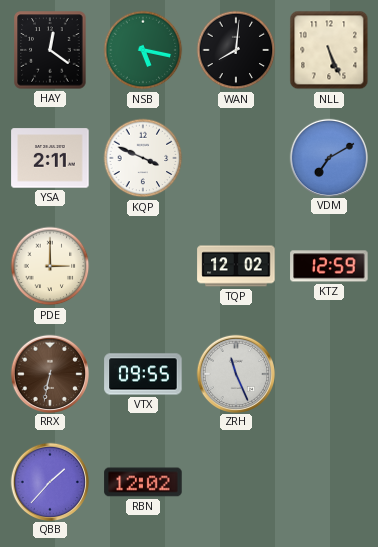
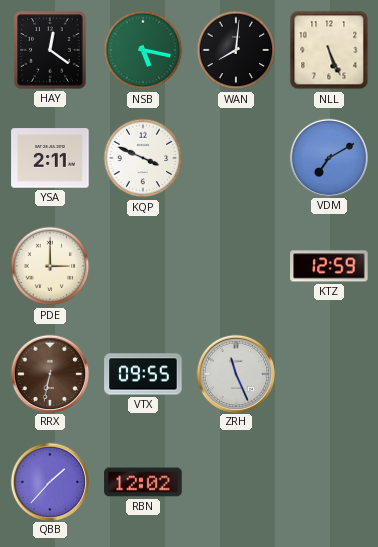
TQP: 12:02 -> none (236, 266)
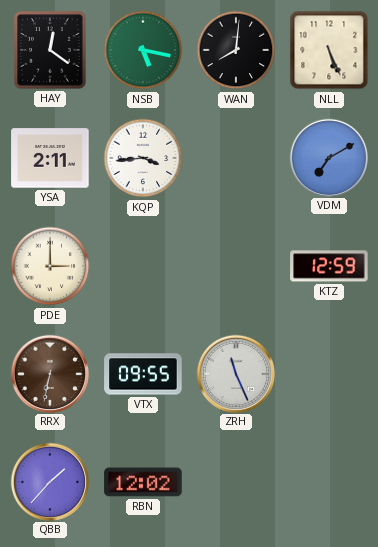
KQP: 3:49 -> 3:44 (143, 158)
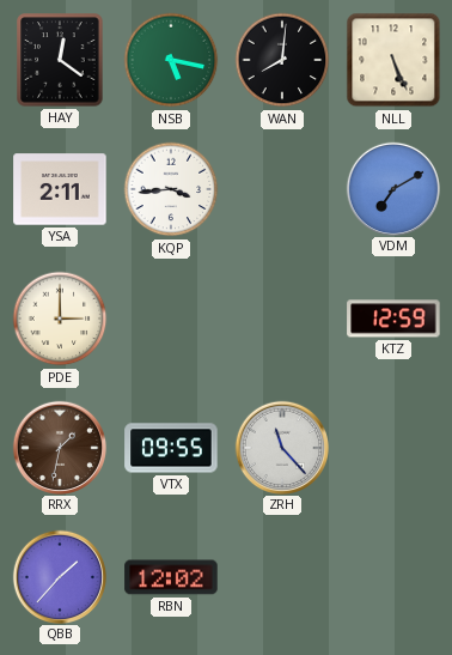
RRX: 6:32 -> 1:32 (59, 447)
ZRH: 11:26 -> 11:23 (281, 447)
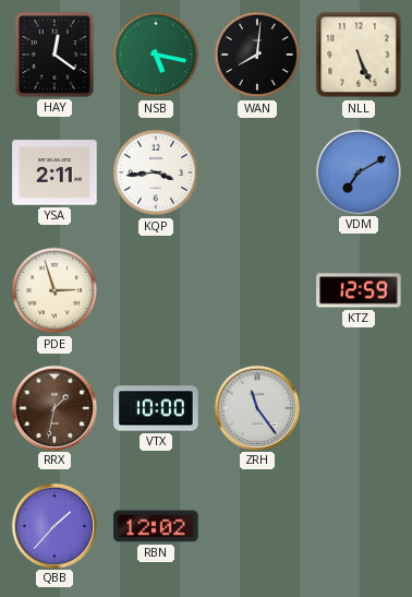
PDE: 3:00 -> 2:57 (54, 290)
VTX: 09:55 -> 10:00 (156, 408)
ZRH: 11:23 -> 11:24 (256, 407)
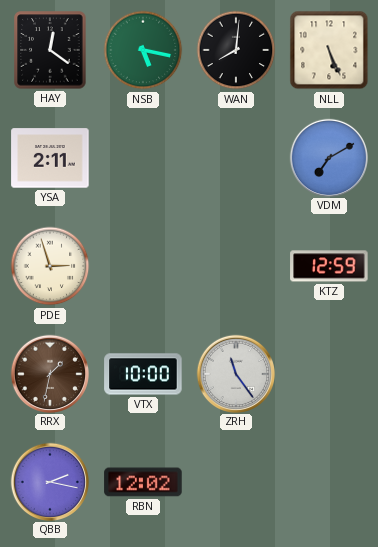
KQP: 3:44 -> none (156, 172)
QBB: 1:37 -> 2:17 (49, 481)
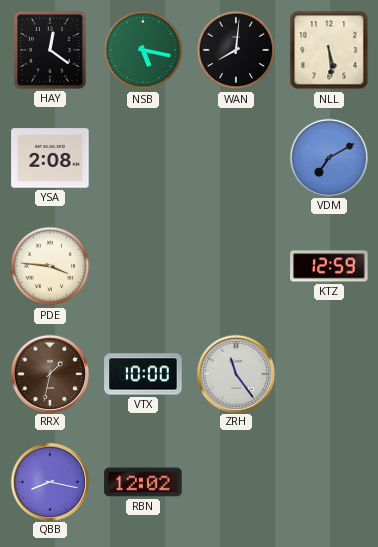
NLL: 5:26 -> 5:29 (329, 50)
YSA: 2:11 -> 2:08 (50, 158)
PDE: 2:57 -> 3:46 (50, 266)
QBB: 2:17 -> 8:17 (49, 481)
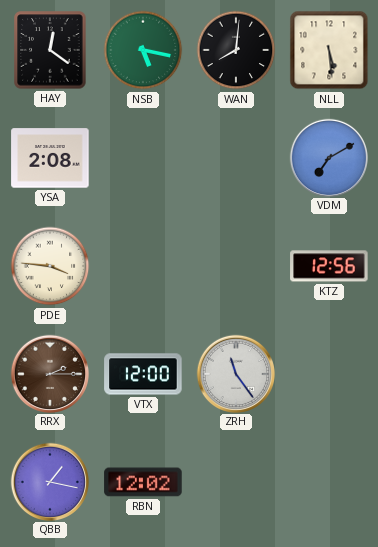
KTZ: 12:59 -> 12:56 (329, 266)
RRX: 1:32 -> 2:15 (49, 373)
VTX: 10:00 -> 12:00 (143, 374)
QBB: 8:17 -> 1:17 (49, 481)
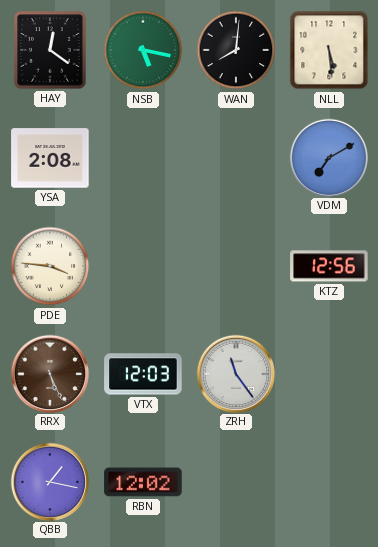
RRX: 2:15 -> 5:26 (49, 373)
VTX: 12:00 -> 12:03 (143, 374)
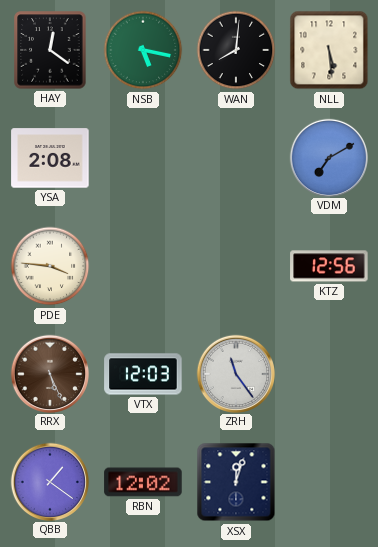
QBB: 1:17 -> 1:21 (49, 481)
XSX: none -> 12:03 (236, 482)
